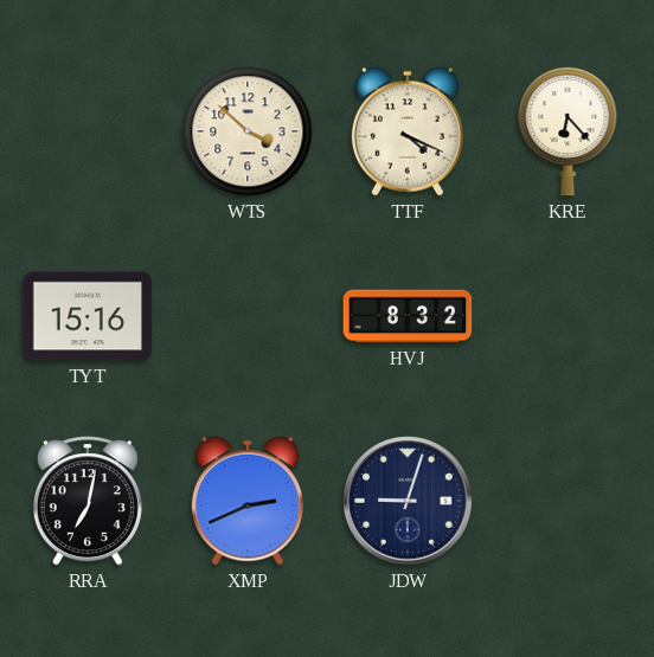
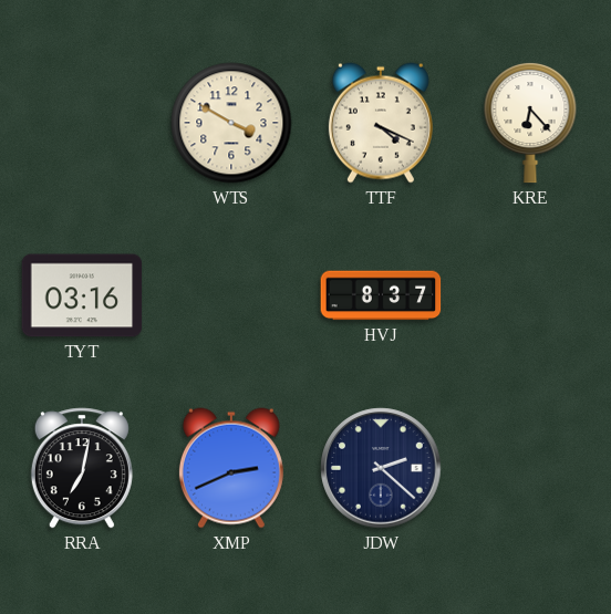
WTS: 3:52 -> 3:50 (231, 123)
TYT: 15:16 -> 03:16 (82, 295)
HVJ: 8:32 -> 8:37 (381, 295)
JDW: 9:03 -> 2:22 (381, 468)
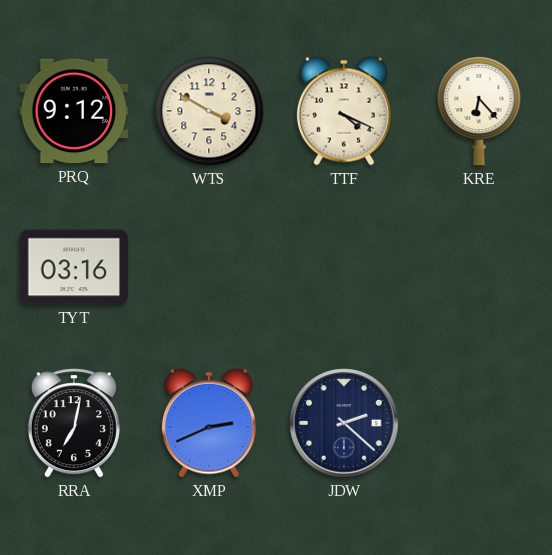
PRQ: none -> 9:12 (74, 111)
HVJ: 8:37 -> none (381, 295)
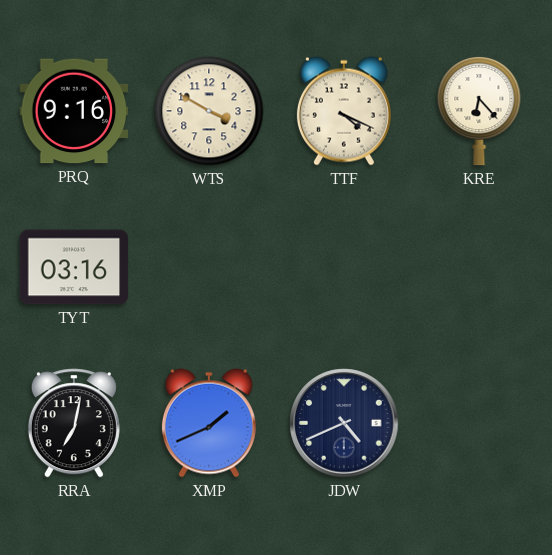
PRQ: 9:12 -> 9:16 (74, 111)
XMP: 2:41 -> 1:41 (209, 423)
JDW: 2:22 -> 4:41 (344, 423)
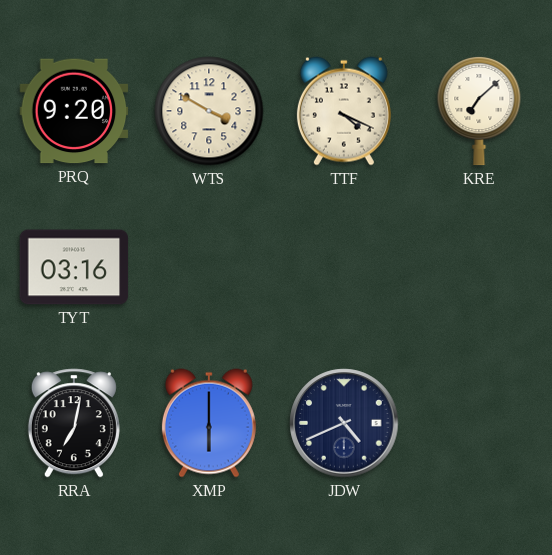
PRQ: 9:16 -> 9:20 (74, 111)
KRE: 6:23 -> 7:08 (479, 111)
XMP: 1:41 -> 6:00 (209, 423)
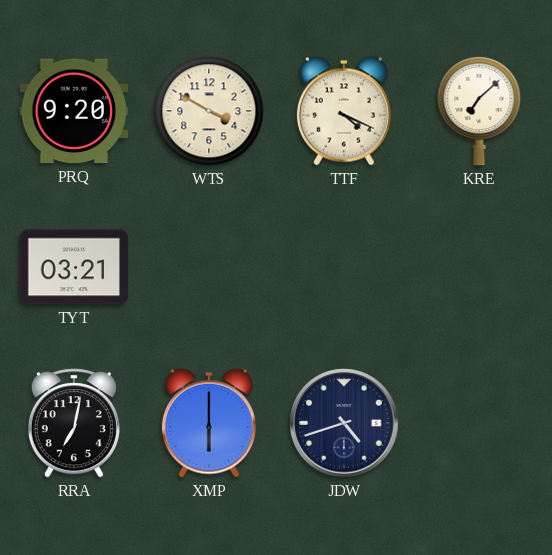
TYT: 03:16 -> 03:21 (74, 267)
JDW: 4:41 -> 4:42 (344, 423)
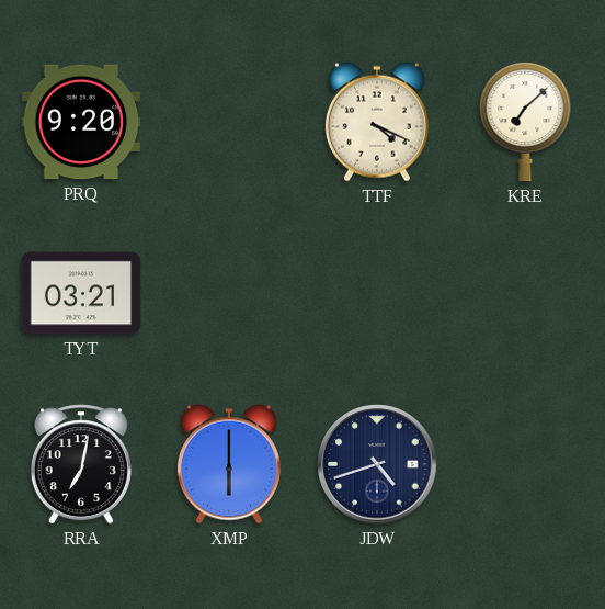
WTS: 3:50 -> none (209, 111)
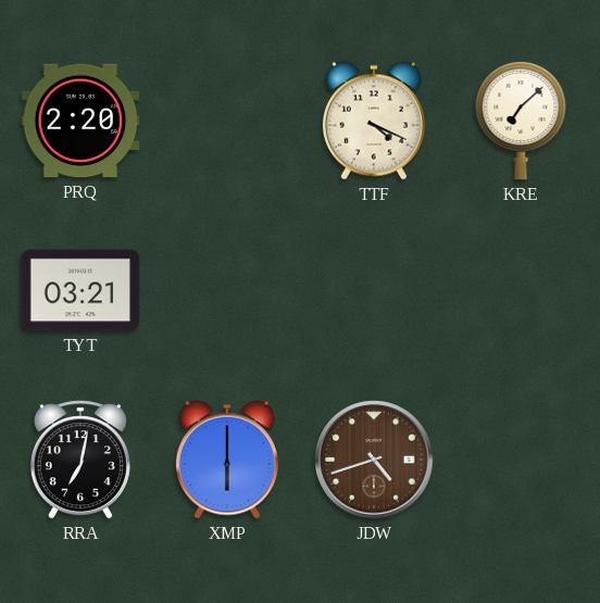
PRQ: 9:20 -> 2:20 (80, 121)
JDW dial: navy -> brown (374, 460)
